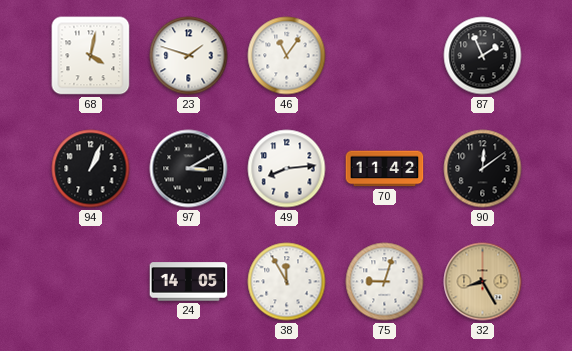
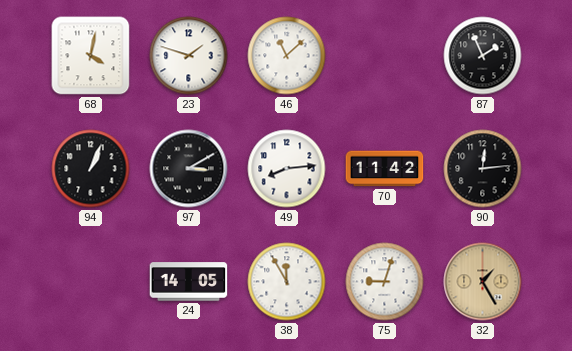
46: 11:06 -> 11:08 (287, 56)
90: 12:09 -> 12:14 (483, 169)
32: 8:25 -> 1:25 (483, 282)
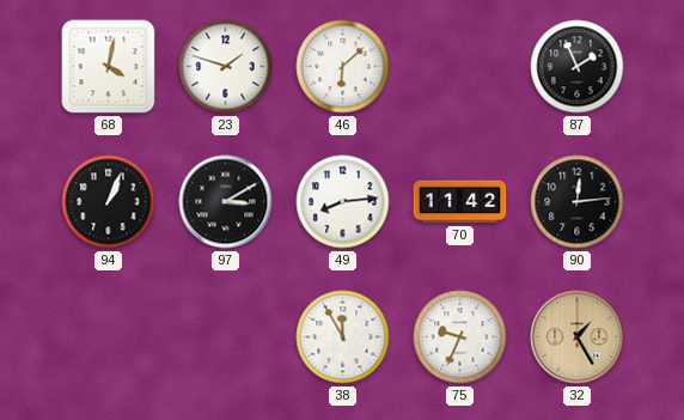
46: 11:08 -> 6:08 (343, 67)
24: 14:05 -> none (189, 282)
75: 9:03 -> 9:34 (460, 337)
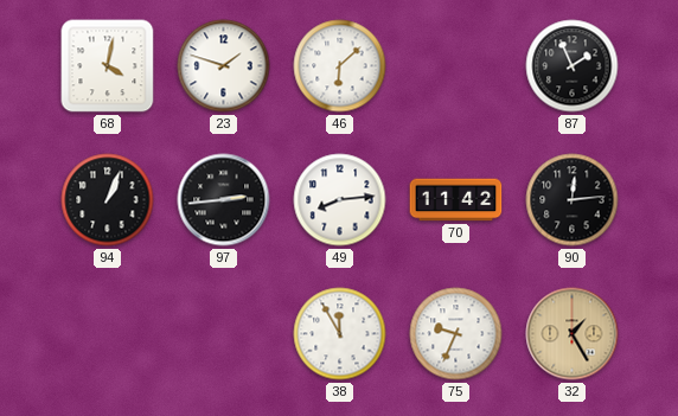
97: 3:10 -> 2:44 (224, 200)
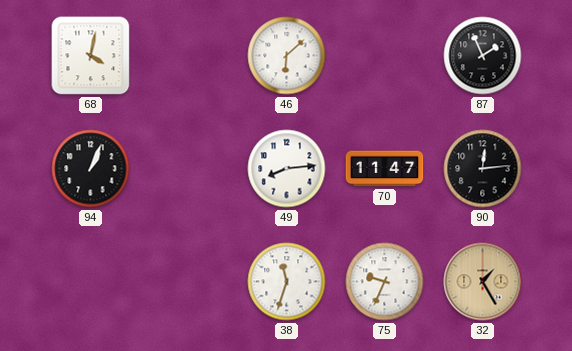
23: 1:48 -> none (224, 66)
97: 2:44 -> none (224, 200)
70: 11:42 -> 11:47 (385, 169)
38: 11:55 -> 11:33 (287, 282)
